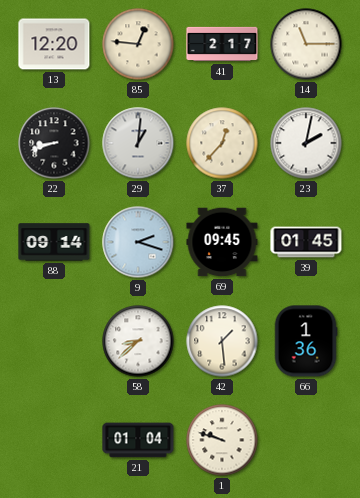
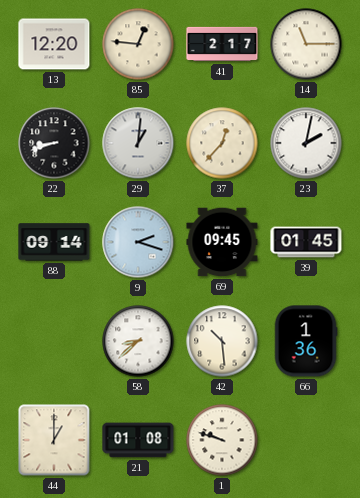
42: 1:29 -> 10:29 (222, 341)
44: none -> 1:00 (54, 440)
21: 01:04 -> 01:08 (138, 440)
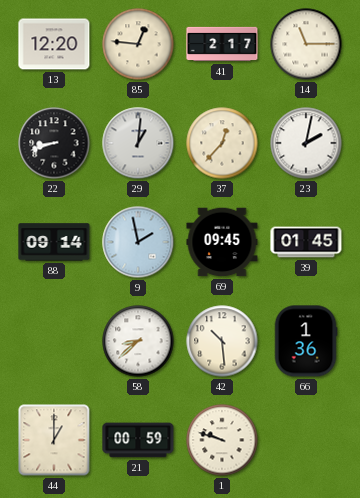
9: 2:18 -> 1:58 (138, 242)
21: 01:08 -> 00:59 (138, 440)
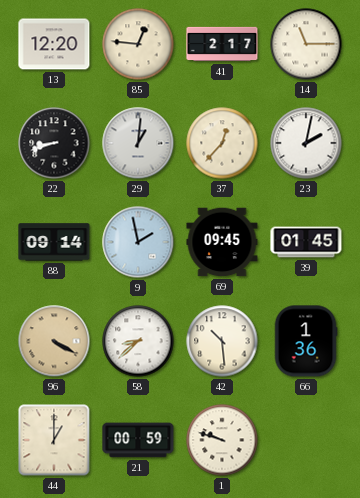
96: none -> 4:20 (54, 341)
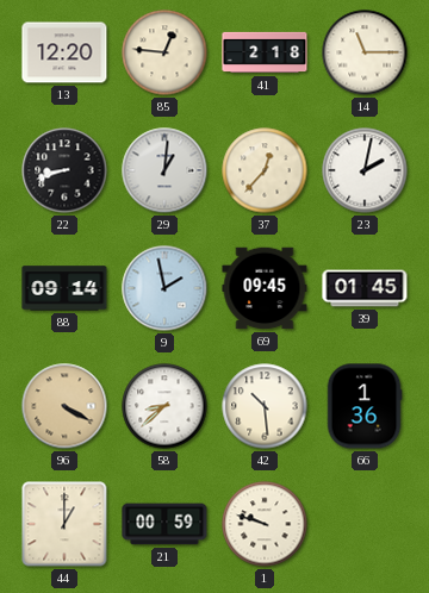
41: 2:17 -> 2:18 (265, 52)
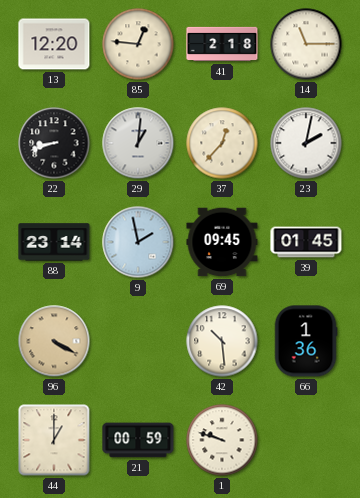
88: 09:14 -> 23:14 (54, 242)
58: 8:38 -> none (164, 406)
